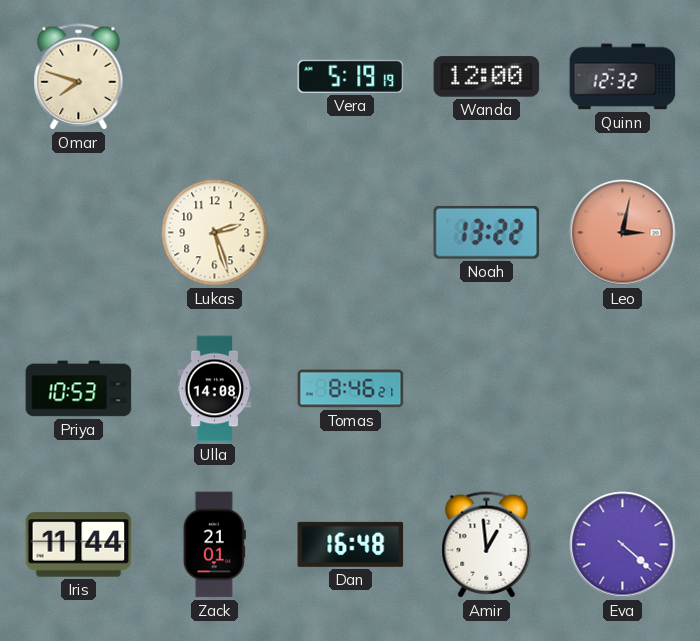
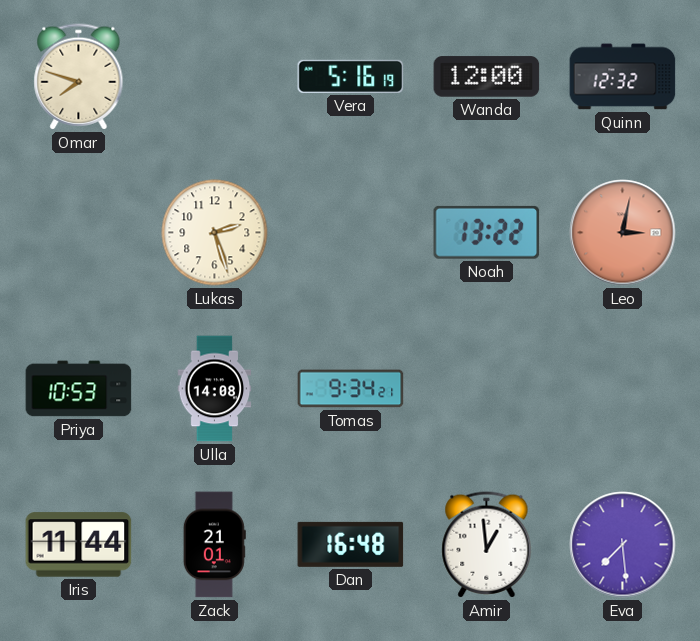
Vera: 5:19 -> 5:16 (351, 76)
Tomas: 8:46 -> 9:34 (351, 389)
Eva: 4:22 -> 7:29 (623, 545)
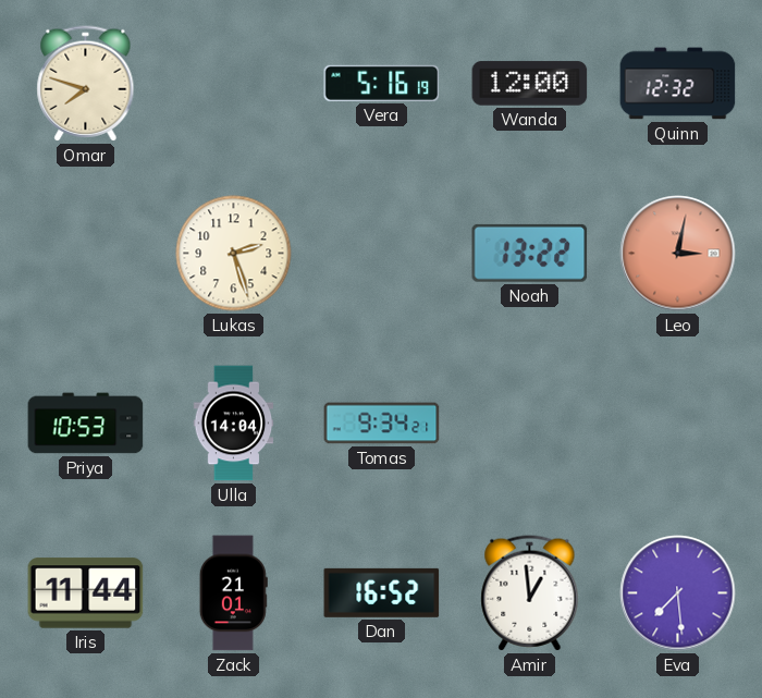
Ulla: 14:08 -> 14:04 (234, 424)
Dan: 16:48 -> 16:52 (382, 592)
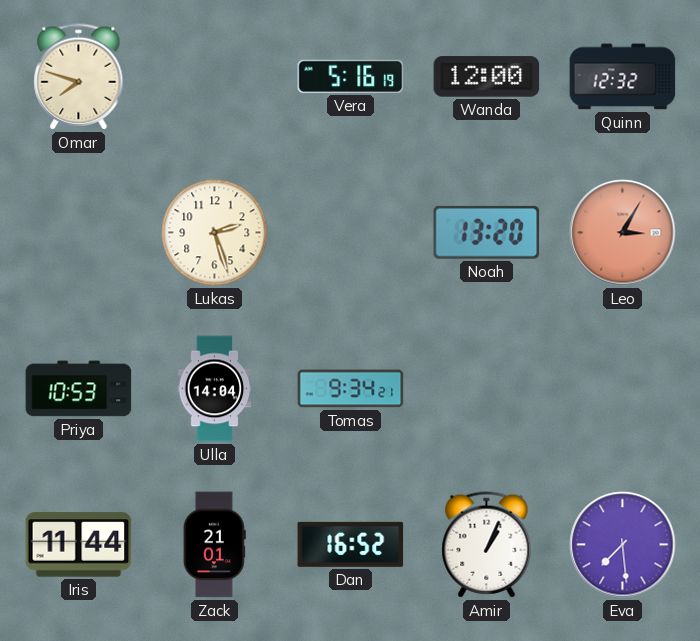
Noah: 13:22 -> 13:20 (487, 232)
Leo: 3:02 -> 3:05 (623, 233)
Amir: 12:59 -> 1:04 (487, 545)
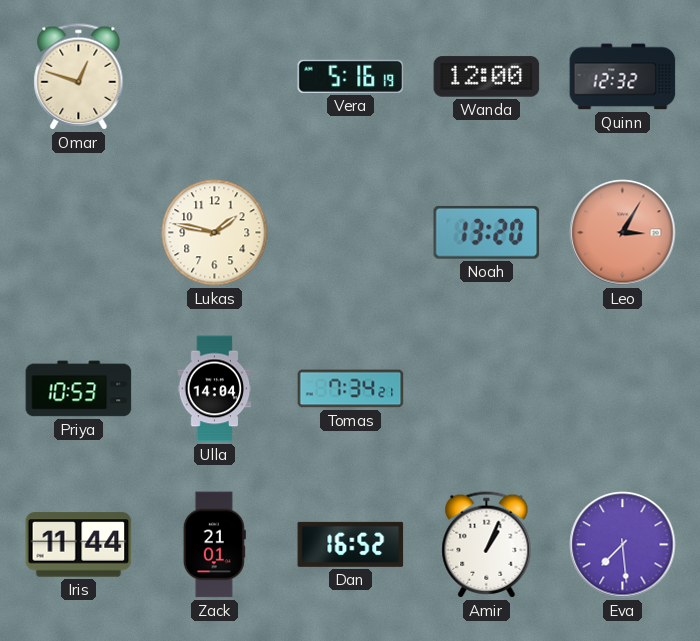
Omar: 7:48 -> 12:48 (79, 77)
Lukas: 2:27 -> 1:47 (215, 233)
Tomas: 9:34 -> 7:34 (351, 389)
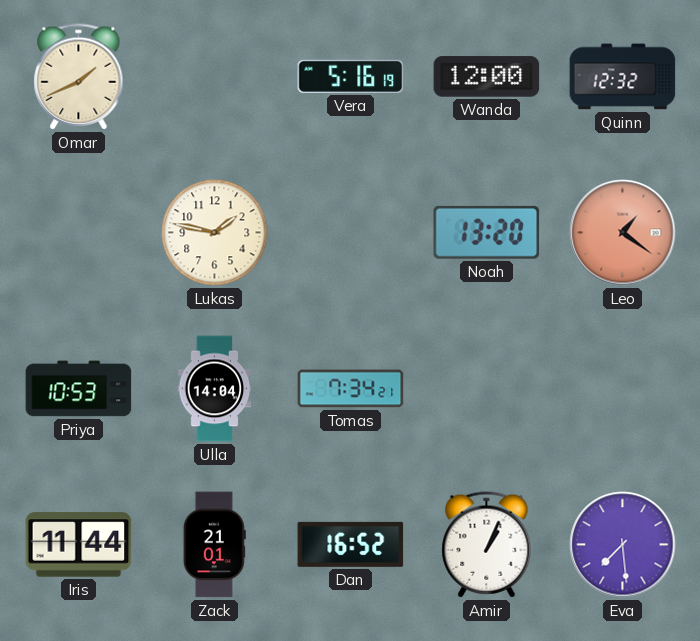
Omar: 12:48 -> 1:41 (79, 77)
Leo: 3:05 -> 1:21 (623, 233)
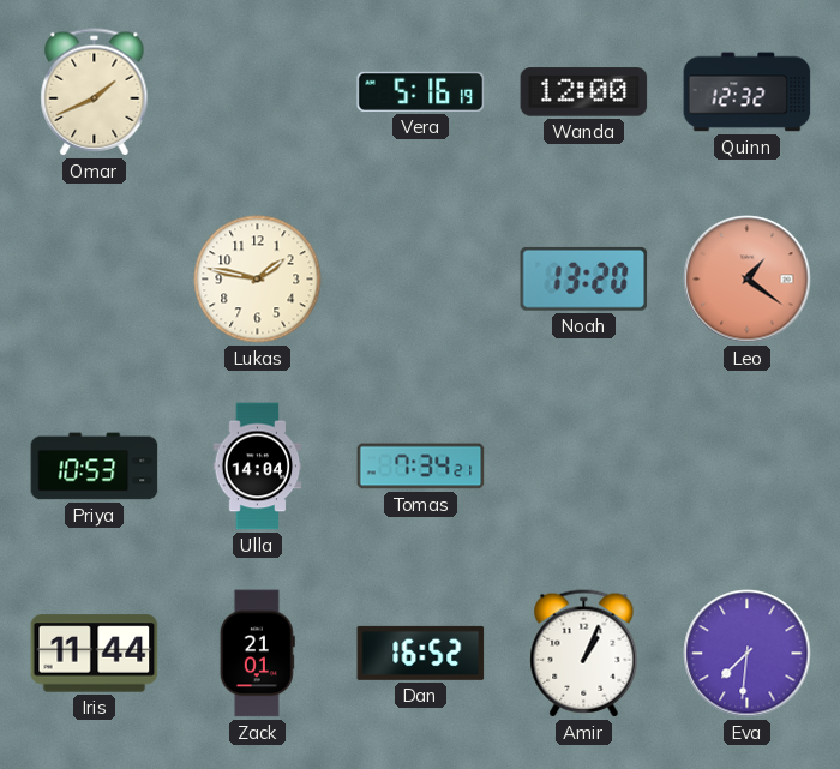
Eva: 7:29 -> 7:31 (748, 654)
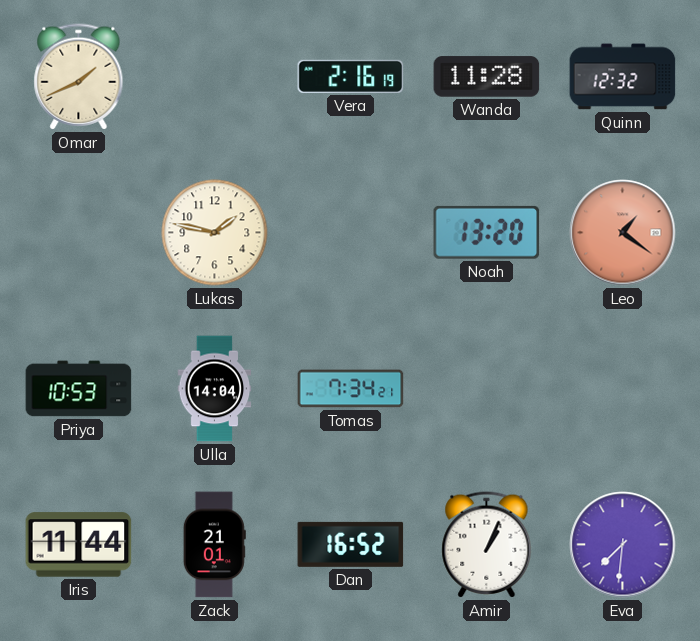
Vera: 5:16 -> 2:16 (351, 76)
Wanda: 12:00 -> 11:28 (487, 77)
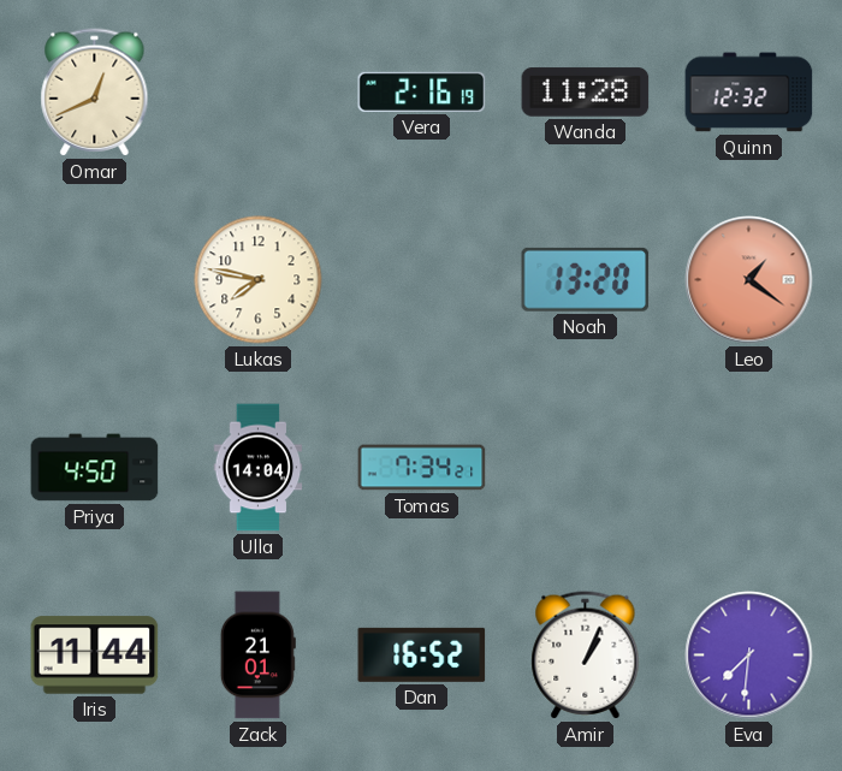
Omar: 1:41 -> 12:41 (95, 93)
Lukas: 1:47 -> 7:47 (259, 280)
Priya: 10:53 -> 4:50 (95, 468)
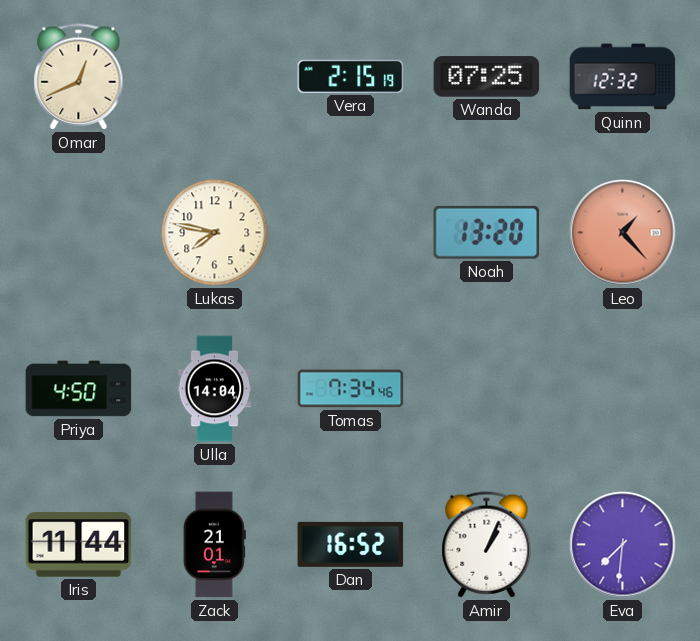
Vera: 2:16 -> 2:15 (351, 76)
Wanda: 11:28 -> 07:25 (487, 77)
Leo: 1:21 -> 1:23 (623, 233)
Tomas: 7:34:21 -> 7:34:46 (351, 389)
